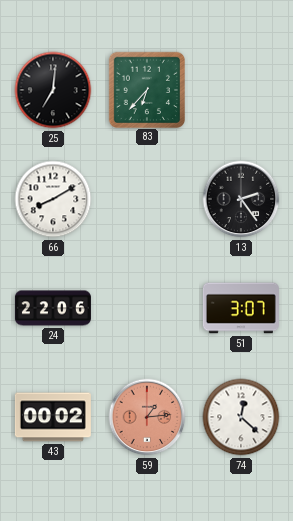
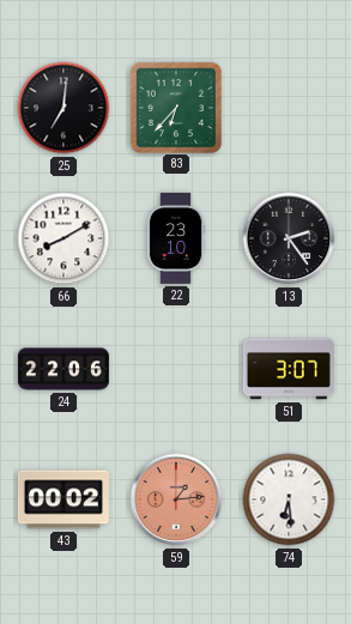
22: none -> 23:10 (176, 238)
74: 12:22 -> 6:29 (289, 499)
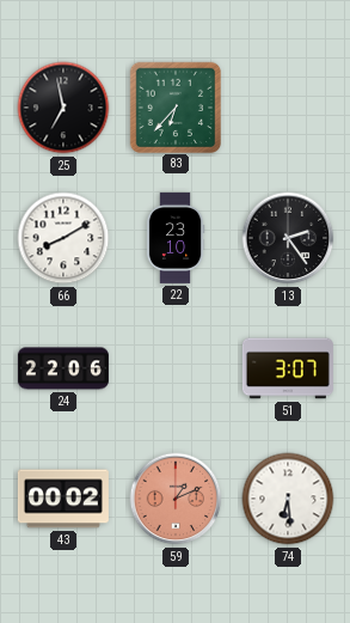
25: 7:01 -> 6:58 (63, 108)
59: 1:14 -> 1:11 (176, 499)
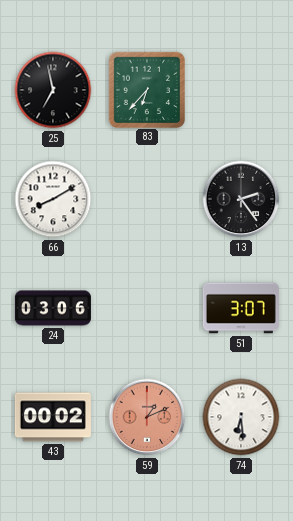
22: 23:10 -> none (176, 238)
24: 22:06 -> 03:06 (53, 308)
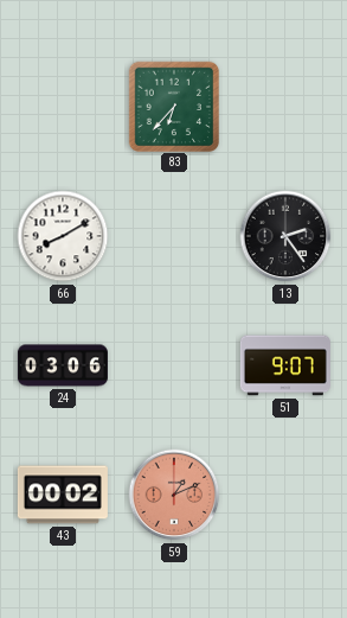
25: 6:58 -> none (53, 90)
51: 3:07 -> 9:07 (285, 365)
74: 6:29 -> none (241, 417)
